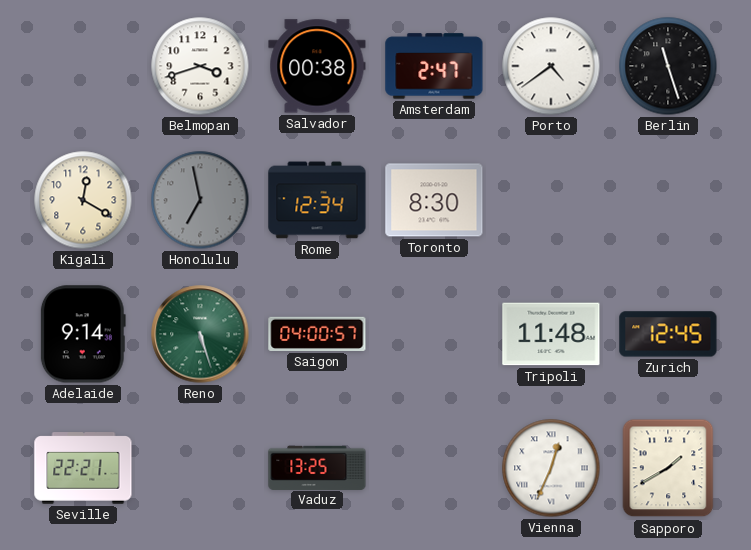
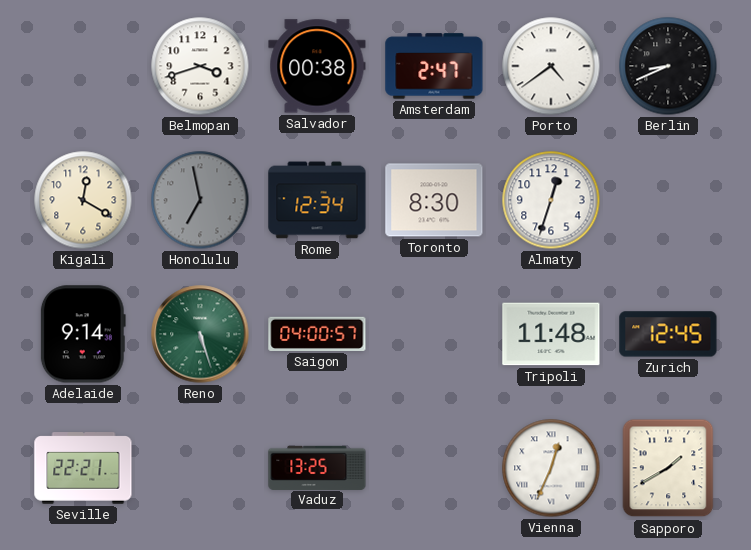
Berlin: 11:27 -> 8:41 (668, 66)
Almaty: none -> 12:33 (551, 200)
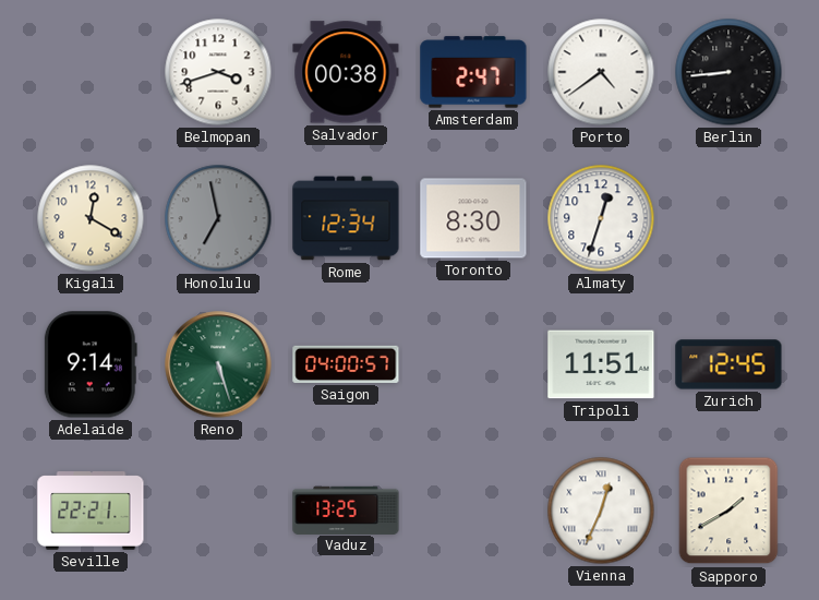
Berlin: 8:41 -> 8:44 (728, 72)
Tripoli: 11:48 -> 11:51 (601, 364)
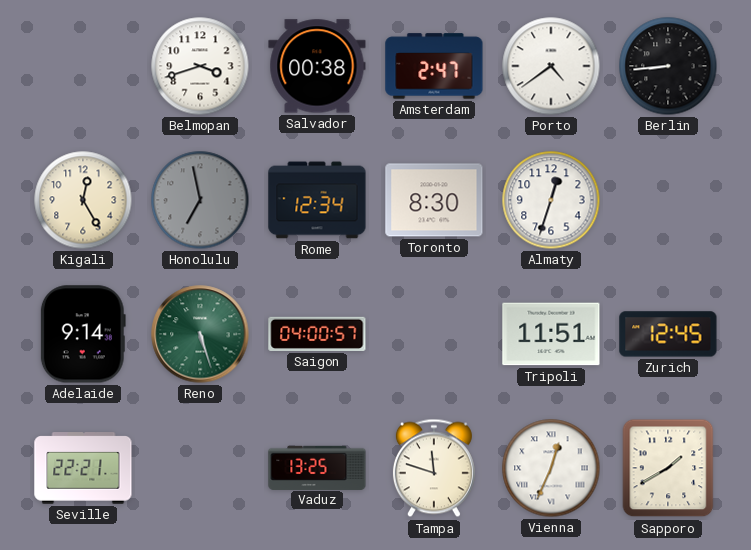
Kigali: 12:20 -> 12:25 (83, 200)
Tampa: none -> 11:48 (434, 468)
